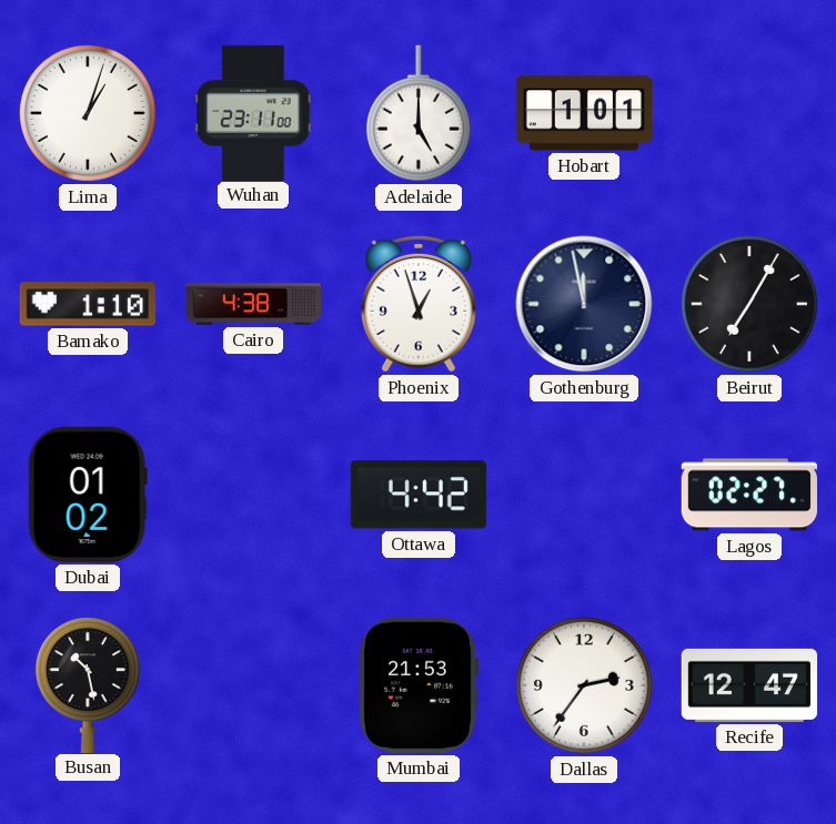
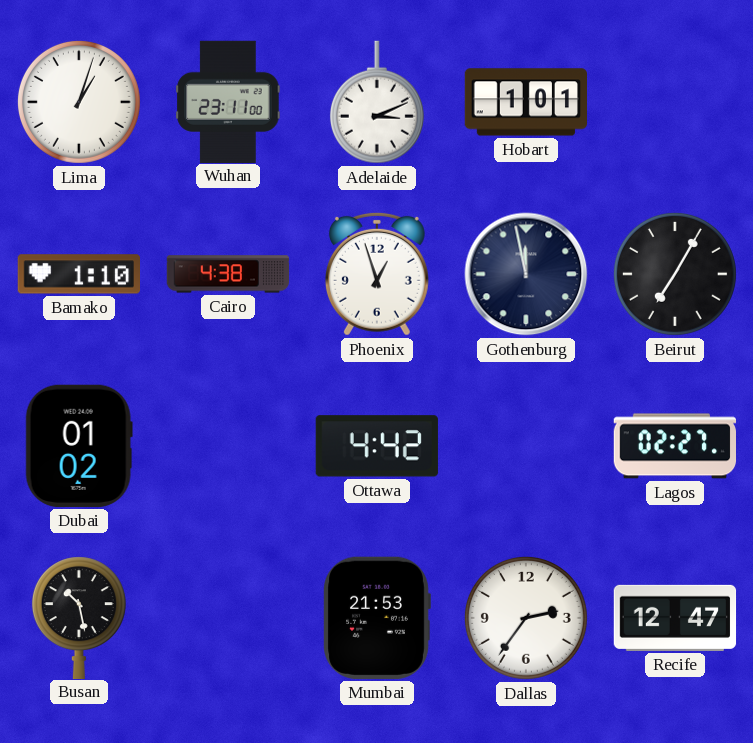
Adelaide: 5:00 -> 3:11 (377, 102)
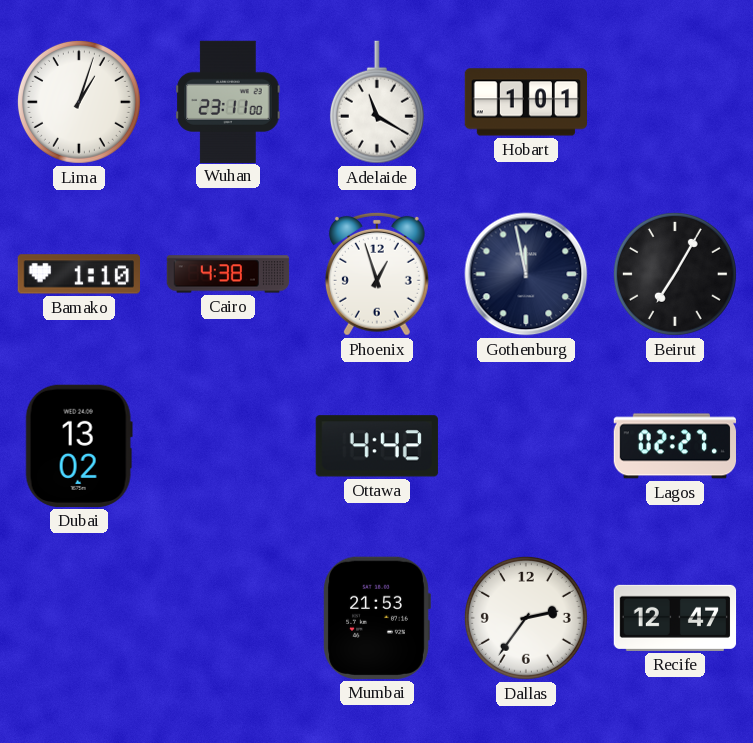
Adelaide: 3:11 -> 11:20 (377, 102)
Dubai: 01:02 -> 13:02 (79, 446)
Busan: 10:28 -> none (79, 617)
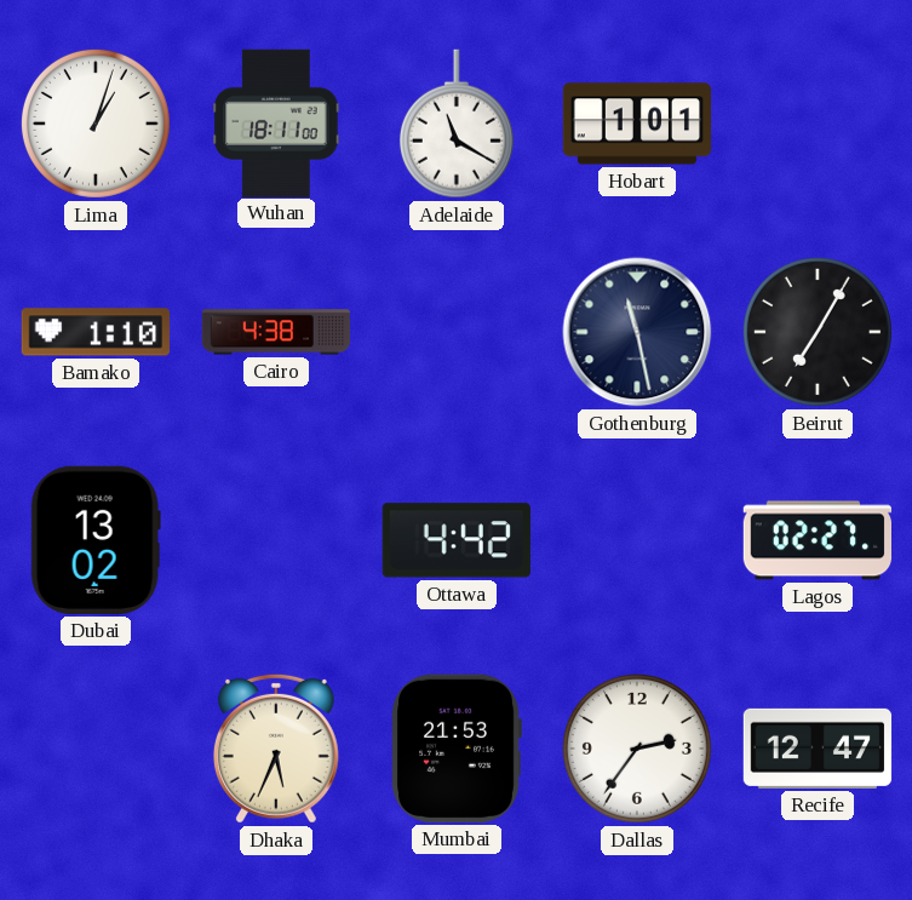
Wuhan: 23:11 -> 18:11 (276, 122)
Phoenix: 12:57 -> none (377, 274)
Gothenburg: 11:58 -> 11:28 (637, 332)
Dhaka: none -> 5:34 (276, 749)
